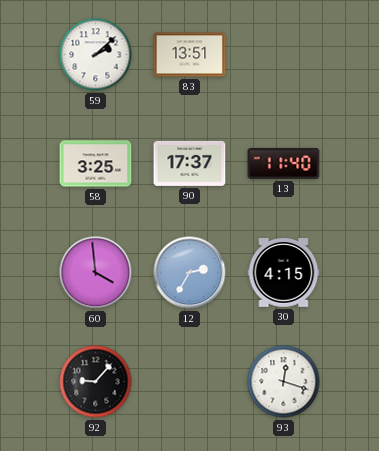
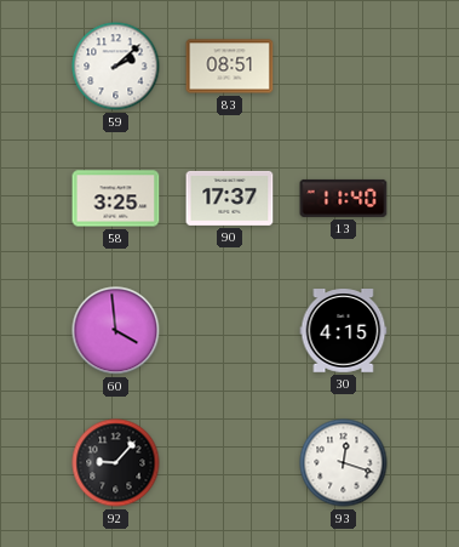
83: 13:51 -> 08:51 (230, 67)
12: 2:35 -> none (190, 273)
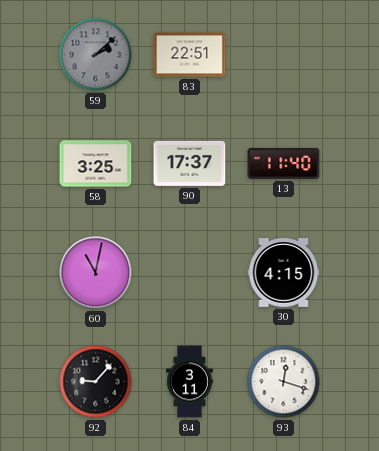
59 dial: white -> grey (96, 55)
83: 08:51 -> 22:51 (190, 55)
60: 3:59 -> 11:02 (96, 273)
84: none -> 3:11 (190, 382)
